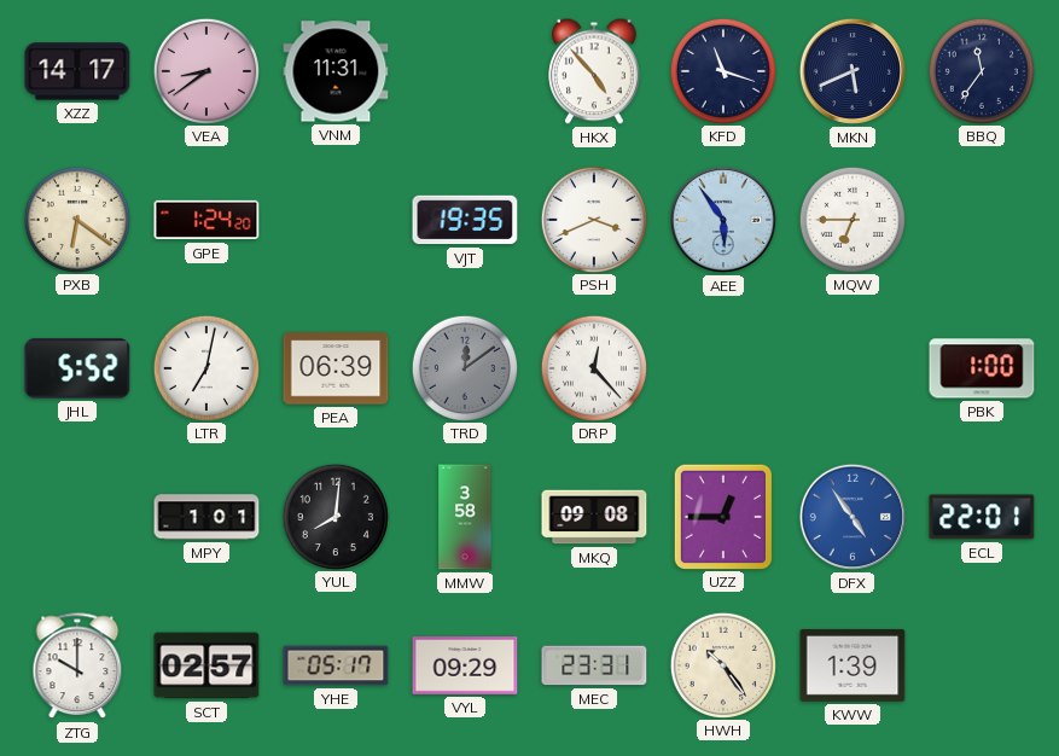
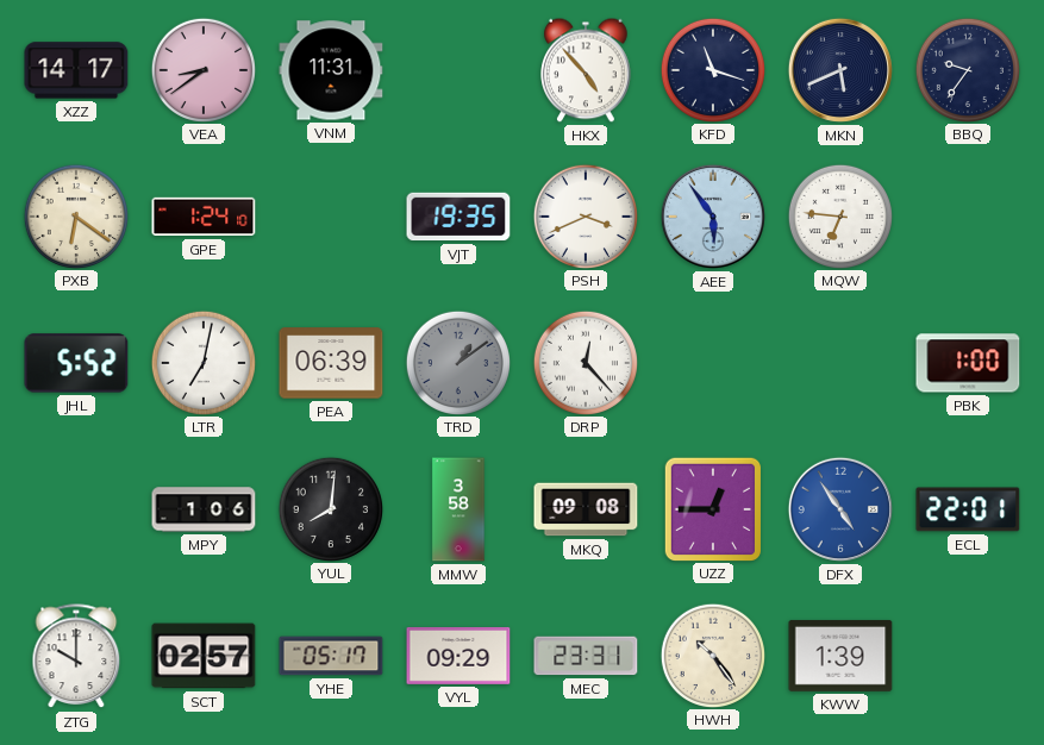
BBQ: 11:36 -> 9:36 (967, 69)
GPE: 1:24:20 -> 1:24:10 (204, 217)
MQW: 6:45 -> 6:46 (839, 215)
TRD: 12:09 -> 1:09 (457, 362)
MPY: 1:01 -> 1:06 (204, 509)
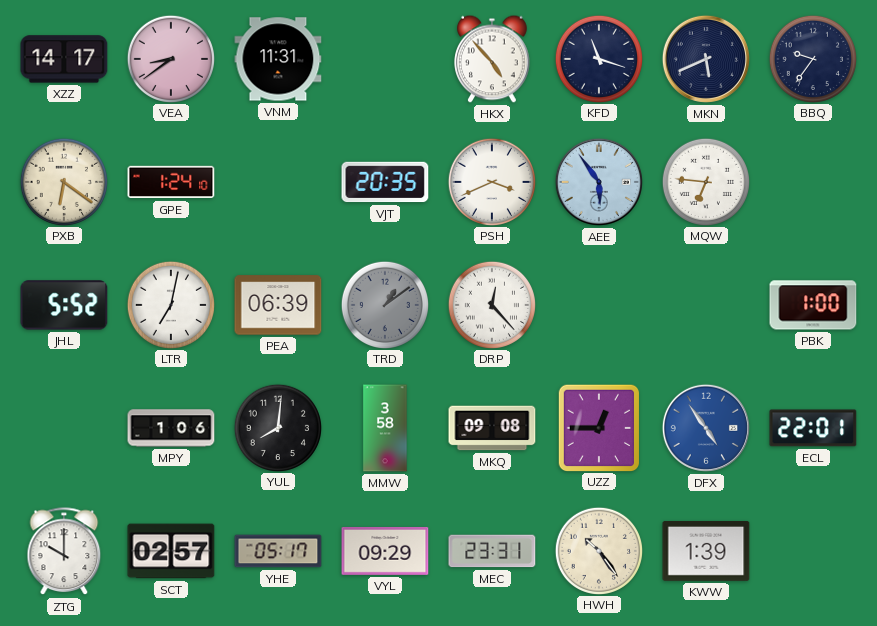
VJT: 19:35 -> 20:35 (385, 182)
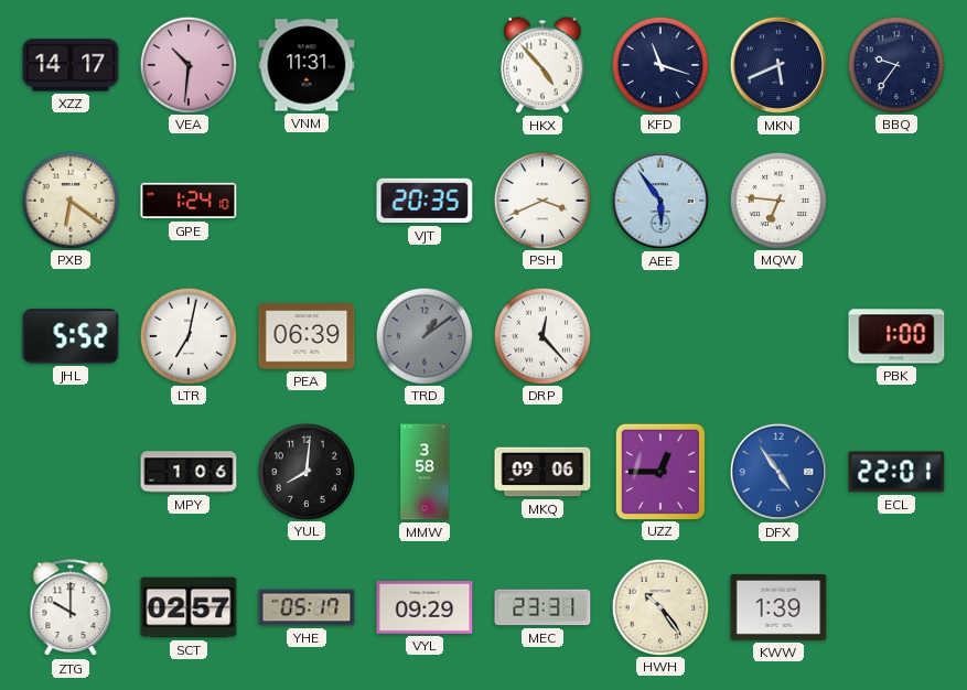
VEA: 8:39 -> 10:31 (187, 64)
MKQ: 09:08 -> 09:06 (542, 472)
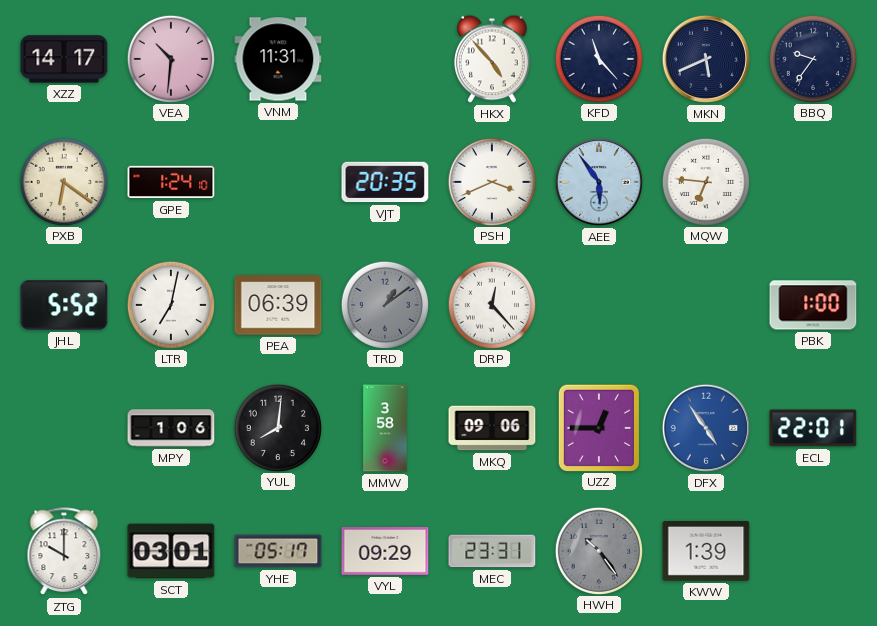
KFD: 11:18 -> 11:23 (598, 58)
SCT: 02:57 -> 03:01 (171, 551)
HWH dial: cream -> grey (598, 550)
